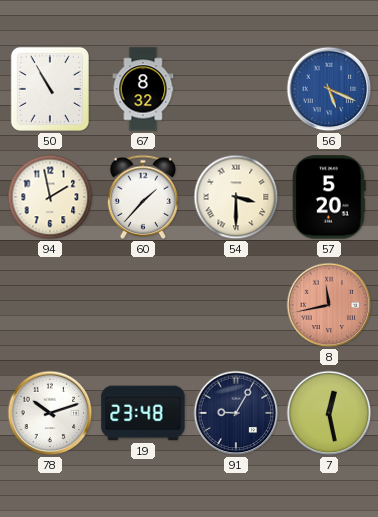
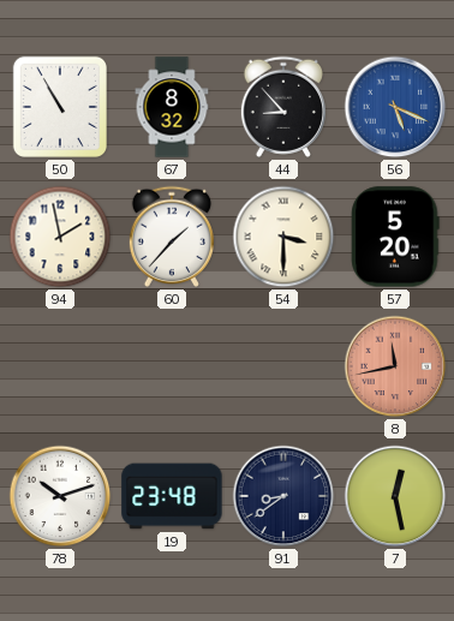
44: none -> 8:53 (283, 107)
91: 9:05 -> 8:39 (283, 496)
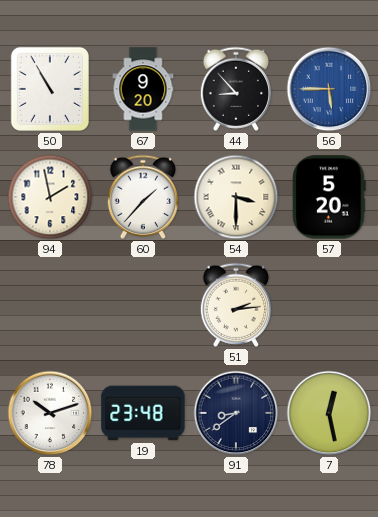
67: 8:32 -> 9:20 (143, 89)
56: 5:19 -> 5:45 (329, 89)
51: none -> 2:14 (236, 305)
8: 11:43 -> none (395, 366)
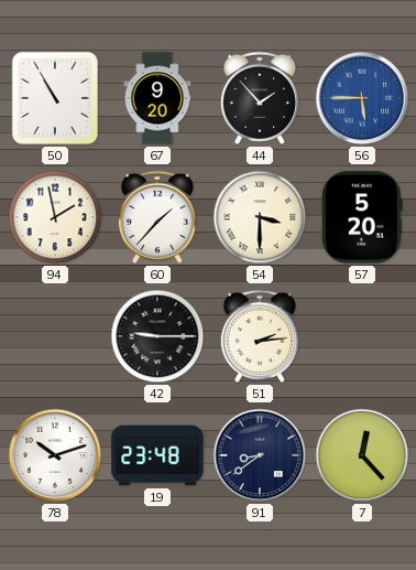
44: 8:53 -> 1:53 (260, 98)
42: none -> 9:15 (157, 336)
7: 12:28 -> 12:23 (362, 455)
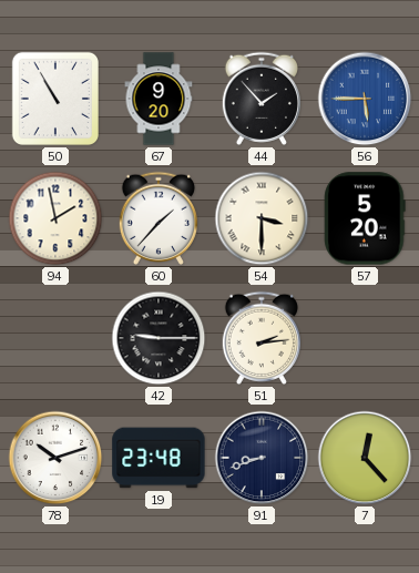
91: 8:39 -> 8:42 (262, 458)
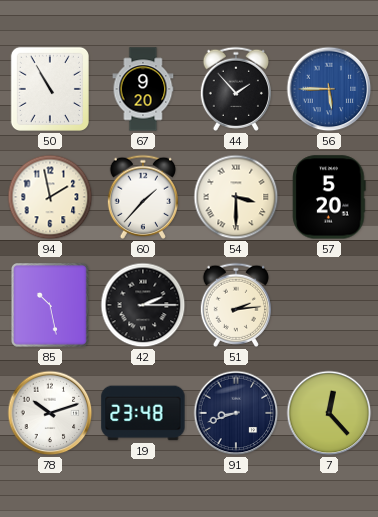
85: none -> 10:28 (51, 306)
42: 9:15 -> 2:15 (143, 305)
